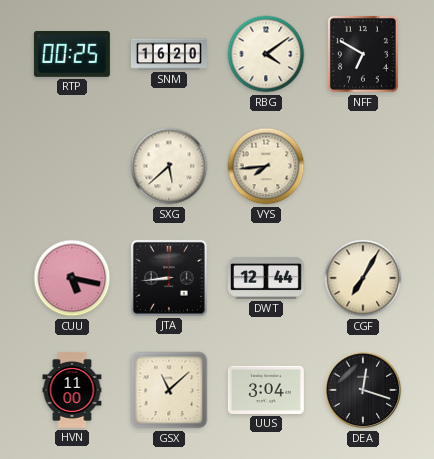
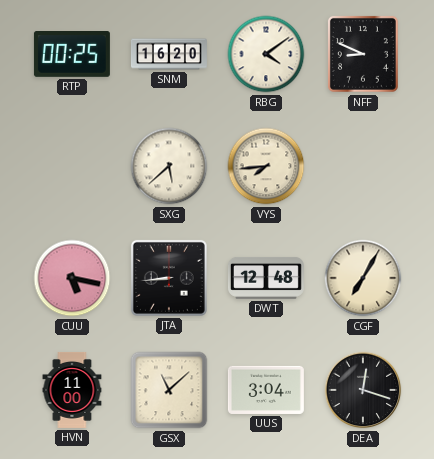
NFF: 6:50 -> 8:49 (363, 54)
DWT: 12:44 -> 12:48 (266, 278)
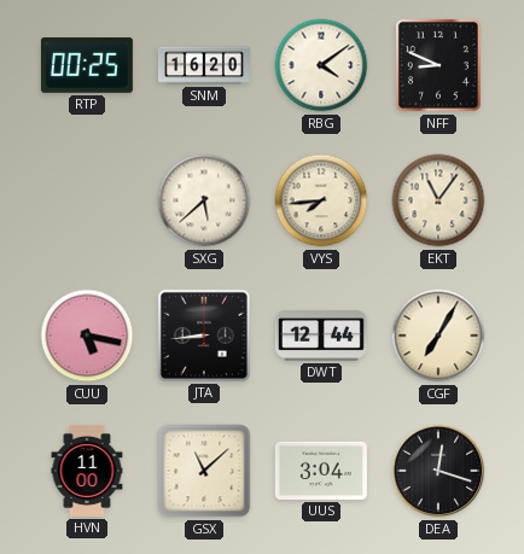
EKT: none -> 11:06 (438, 200)
DWT: 12:48 -> 12:44 (321, 336)
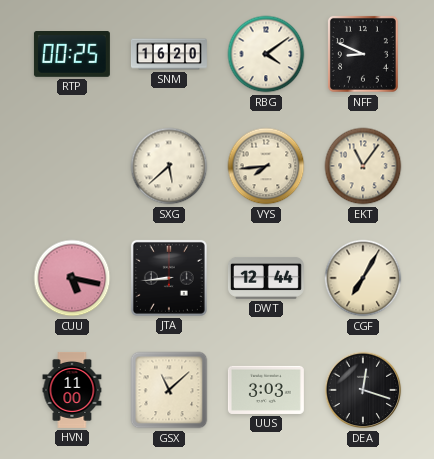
UUS: 3:04 -> 3:03 (266, 390)
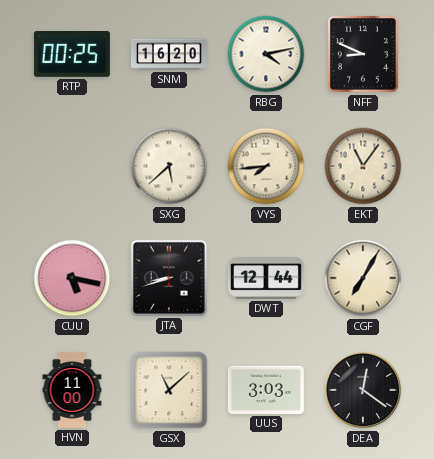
RBG: 4:09 -> 4:13 (266, 54)
JTA: 8:44 -> 8:42 (169, 278)
DEA: 12:18 -> 12:21 (363, 390)
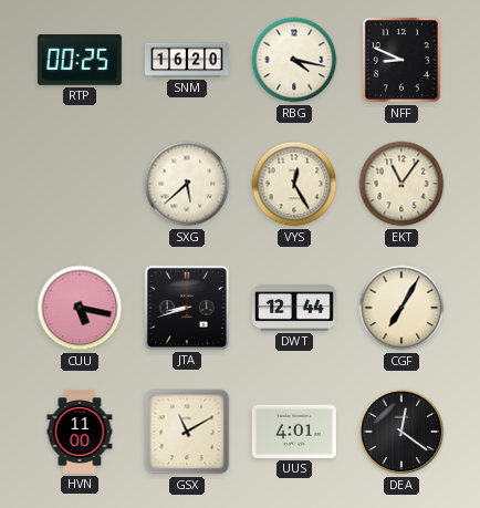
RBG: 4:13 -> 4:17 (294, 60)
VYS: 7:44 -> 12:25 (294, 184)
GSX: 11:08 -> 11:10 (187, 432)
UUS: 3:03 -> 4:01 (294, 432)
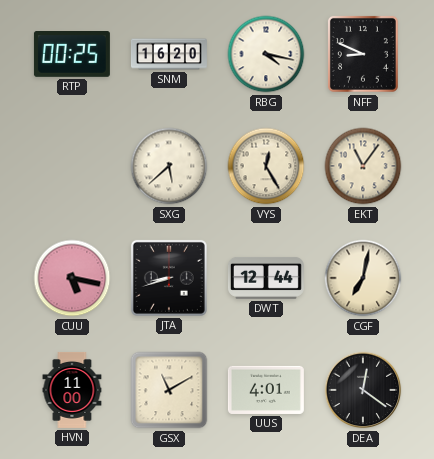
CGF: 7:05 -> 7:02 (363, 278)
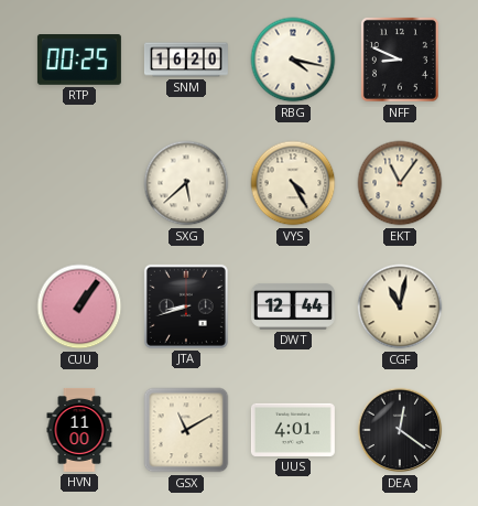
VYS: 12:25 -> 4:25 (293, 183)
CUU: 5:17 -> 1:06 (79, 306)
CGF: 7:02 -> 11:02 (400, 306)
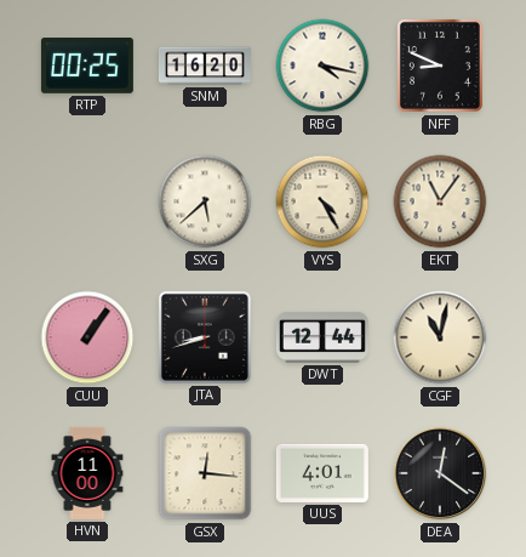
GSX: 11:10 -> 12:16 (205, 473)
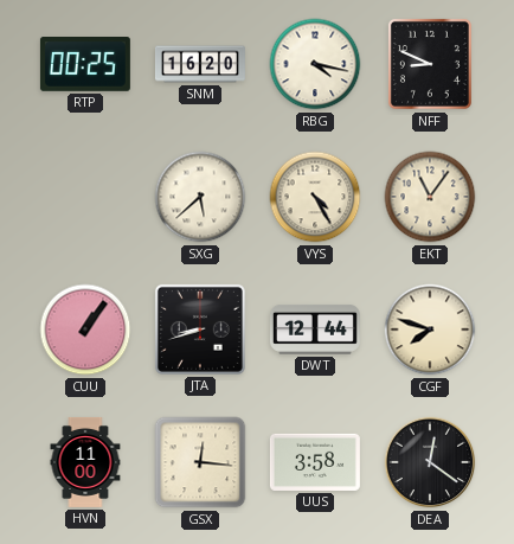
CGF: 11:02 -> 7:48 (430, 329)
UUS: 4:01 -> 3:58 (315, 462)
